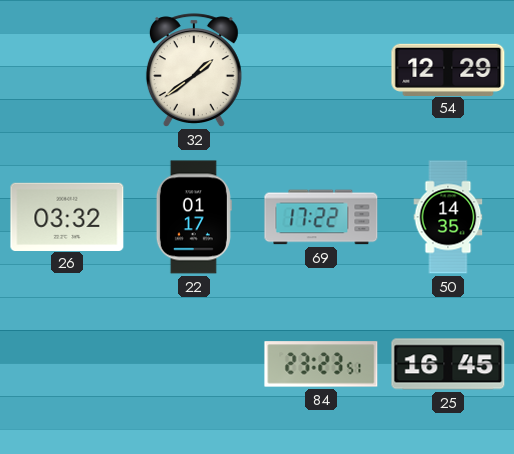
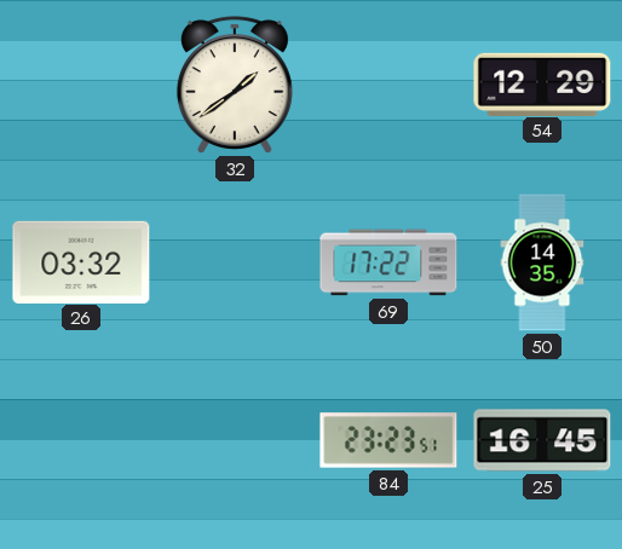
22: 01:17 -> none (194, 217)
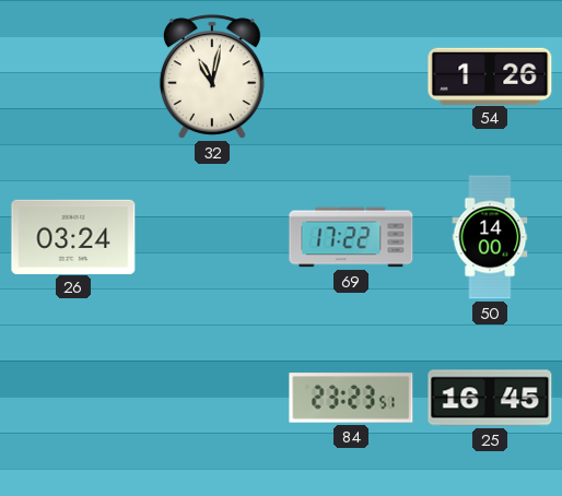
32: 1:39 -> 11:02 (212, 76)
54: 12:29 -> 1:26 (490, 75)
26: 03:32 -> 03:24 (73, 236)
50: 14:35 -> 14:00 (490, 237)
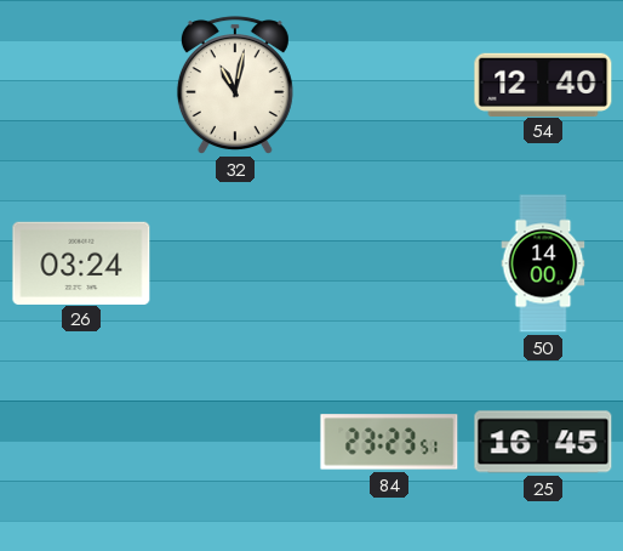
54: 1:26 -> 12:40 (543, 84)
69: 17:22 -> none (351, 237)
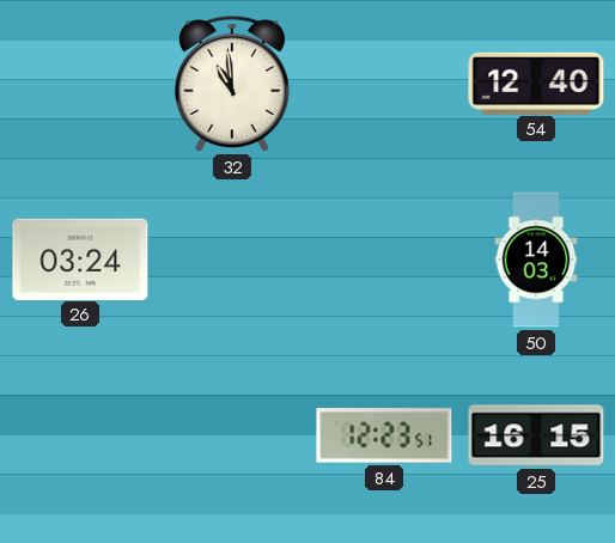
32: 11:02 -> 10:59 (232, 84)
50: 14:00 -> 14:03 (536, 260)
84: 23:23 -> 12:23 (384, 435)
25: 16:45 -> 16:15 (536, 435)
